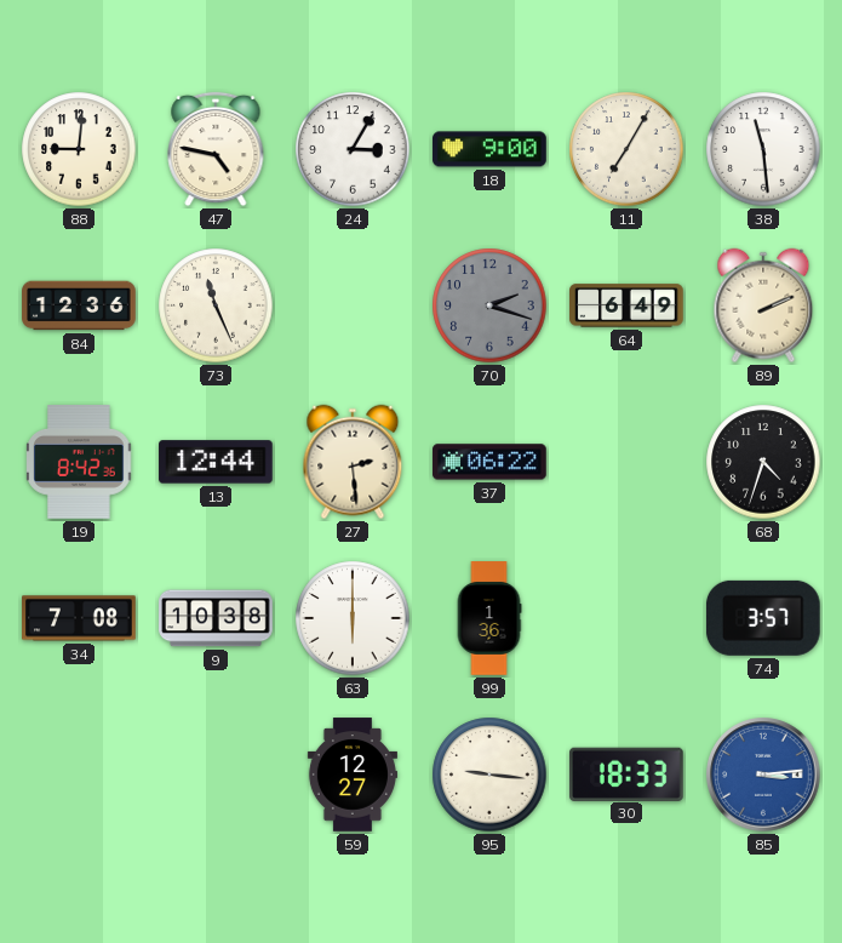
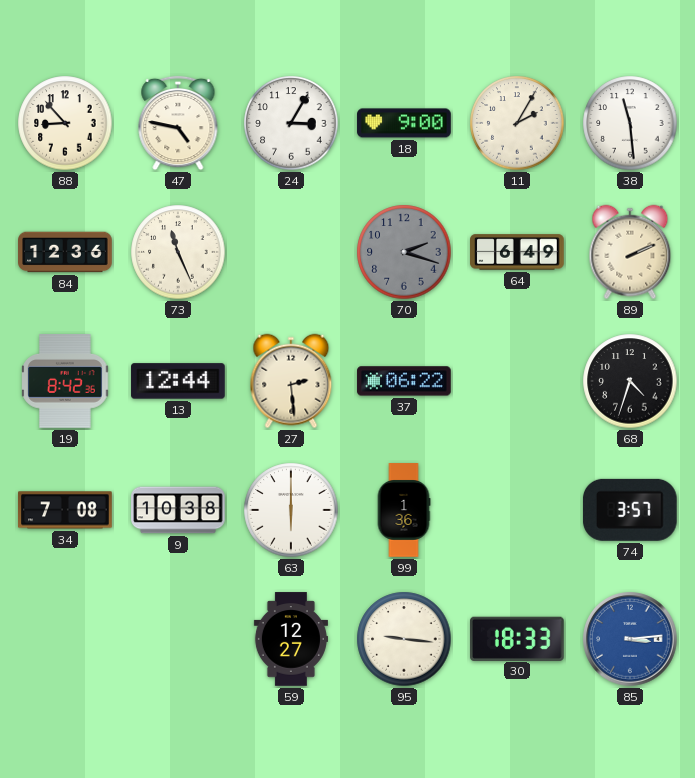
88: 9:01 -> 8:53 (65, 123)
11: 7:05 -> 2:05 (517, 123)
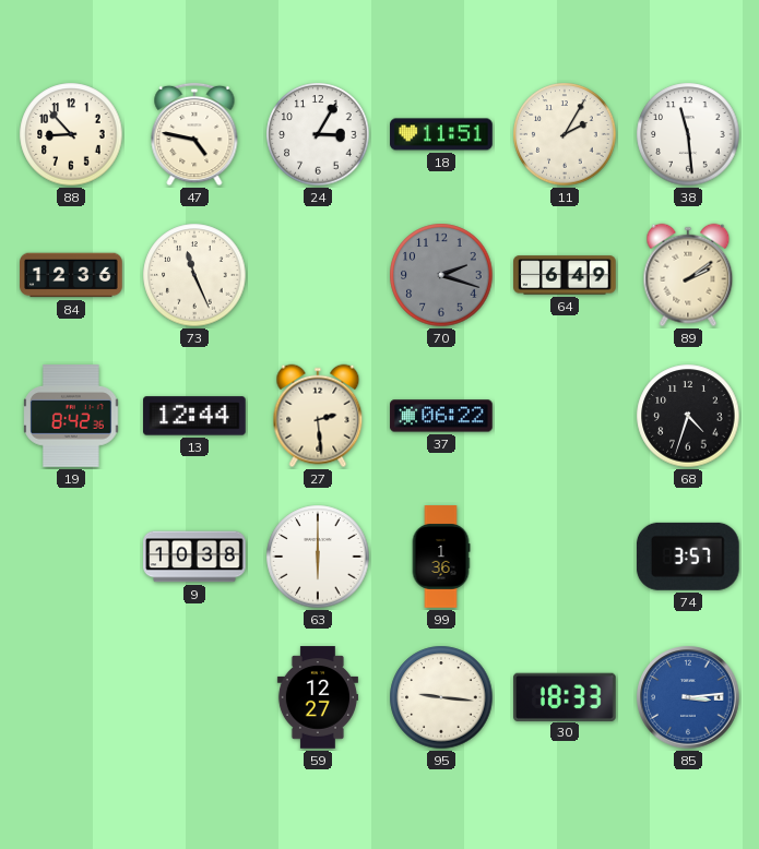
18: 9:00 -> 11:51 (441, 134)
89: 2:11 -> 2:09 (688, 275)
34: 7:08 -> none (65, 510)
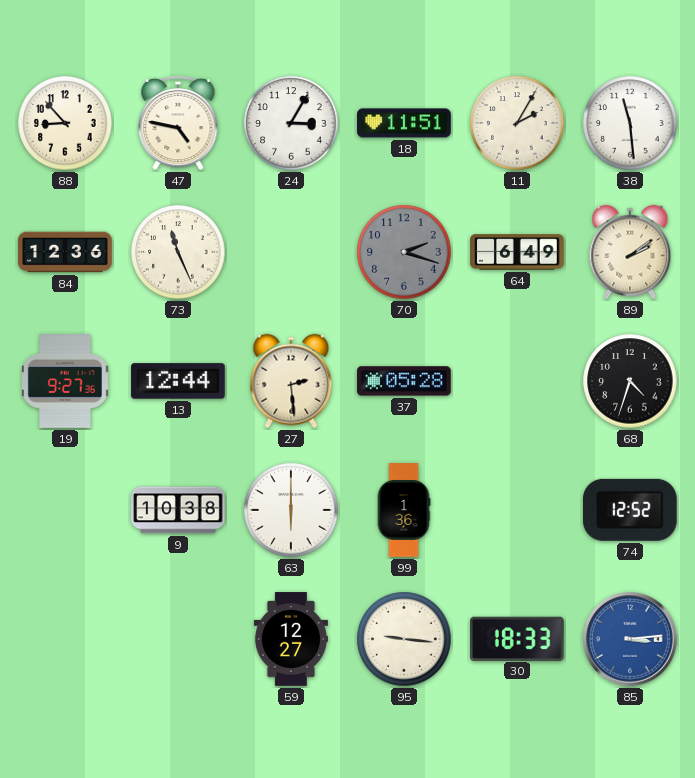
19: 8:42 -> 9:27 (65, 381)
37: 06:22 -> 05:28 (404, 381)
74: 3:57 -> 12:52 (630, 510)
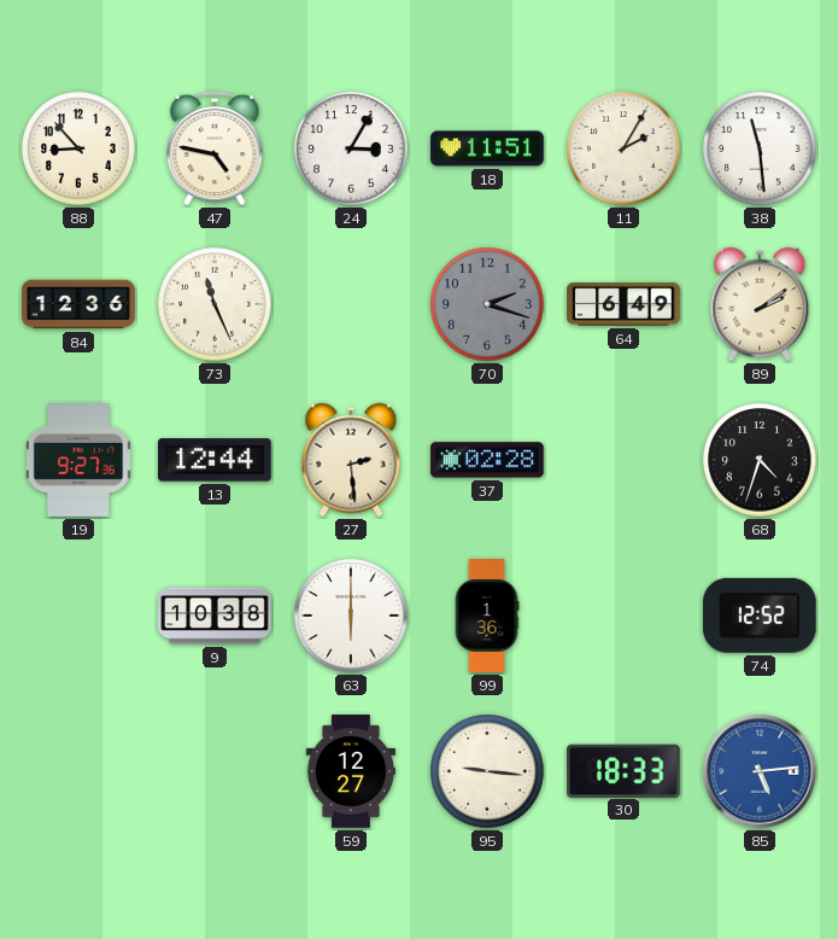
37: 05:28 -> 02:28 (487, 460)
85: 3:14 -> 5:14 (760, 771)
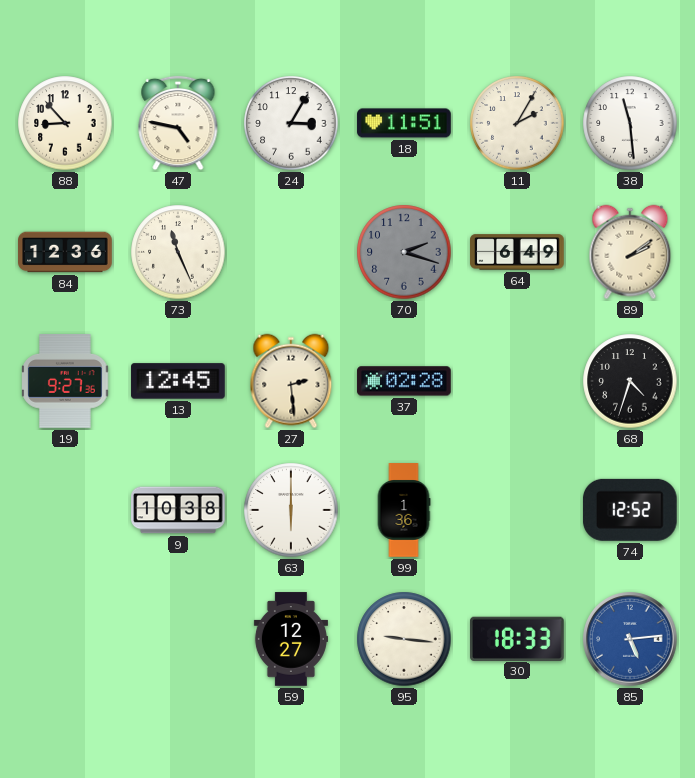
13: 12:44 -> 12:45 (178, 381)
